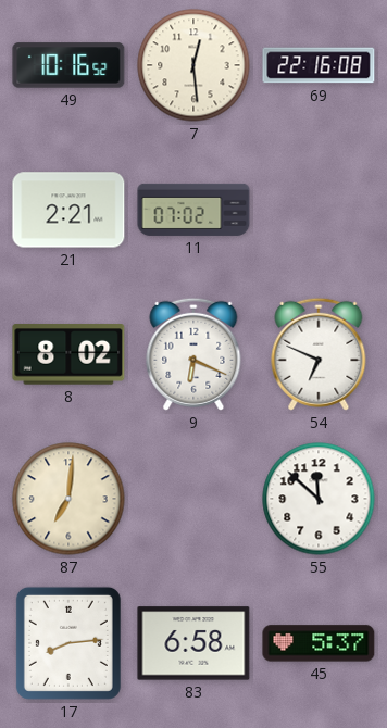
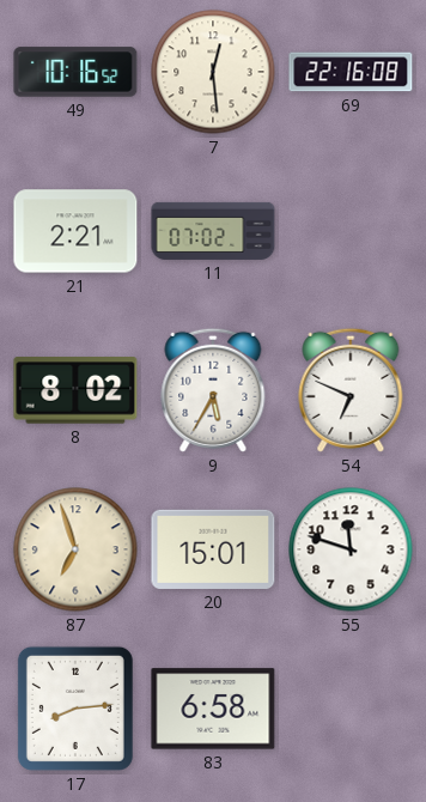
9: 6:19 -> 5:35 (213, 390)
87: 7:01 -> 6:57 (75, 549)
20: none -> 15:01 (213, 549)
55: 11:52 -> 11:48 (351, 549)
45: 5:37 -> none (319, 643)
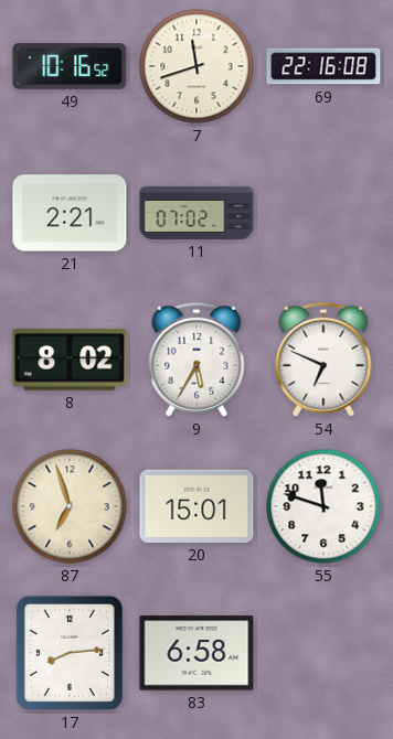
7: 12:29 -> 11:42 (197, 66)
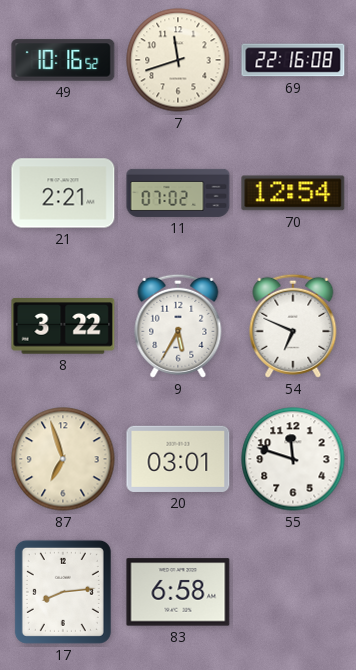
70: none -> 12:54 (293, 193)
8: 8:02 -> 3:22 (63, 326)
20: 15:01 -> 03:01 (178, 459)
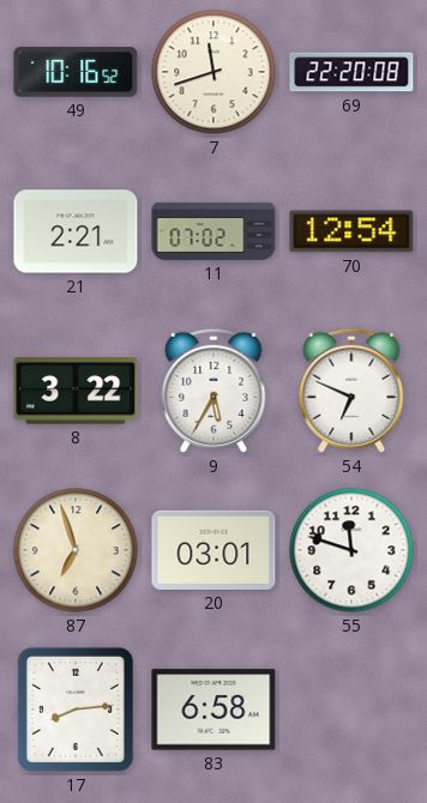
69: 22:16 -> 22:20 (351, 72)
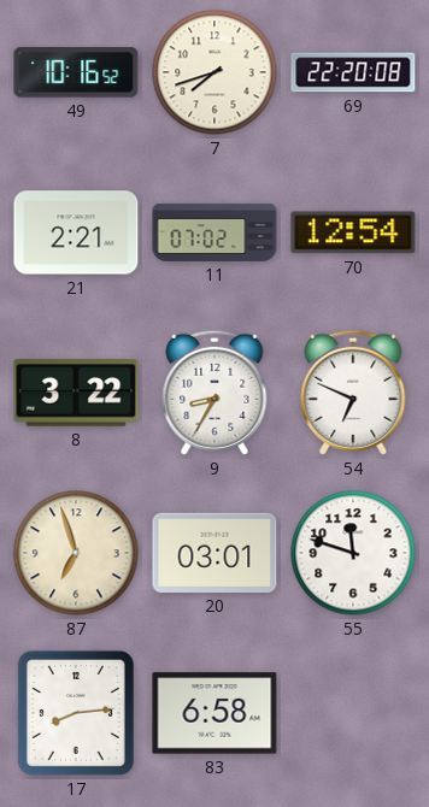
7: 11:42 -> 7:42 (214, 72)
9: 5:35 -> 8:35 (214, 393)
